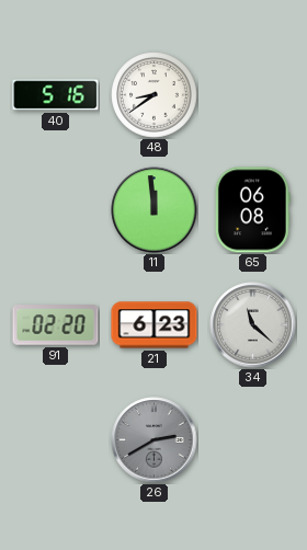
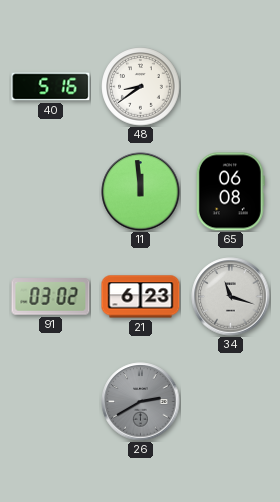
91: 02:20 -> 03:02 (51, 297)
34: 11:22 -> 11:18 (231, 297)
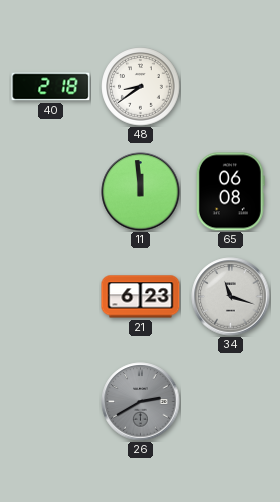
40: 5:16 -> 2:18 (51, 87)
91: 03:02 -> none (51, 297)
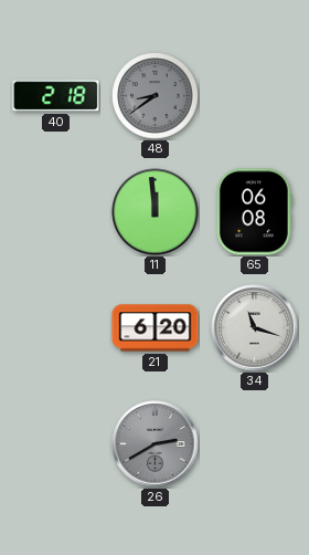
48 dial: white -> grey (156, 96)
21: 6:23 -> 6:20 (156, 328)
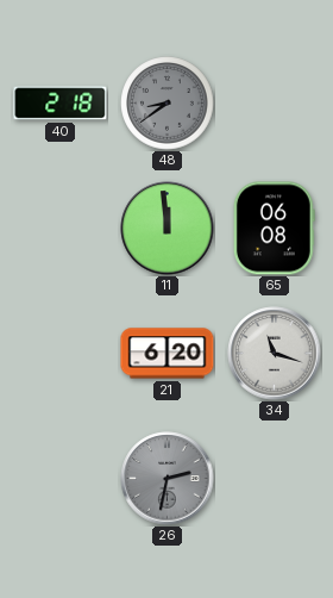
26: 2:40 -> 2:32 (168, 479)
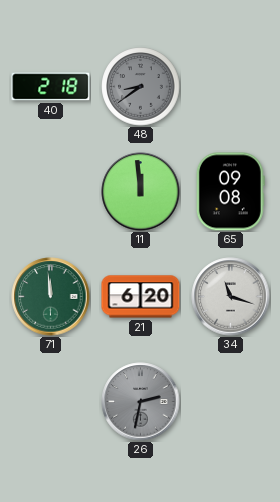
65: 06:08 -> 09:08 (230, 192)
71: none -> 11:59 (51, 297)
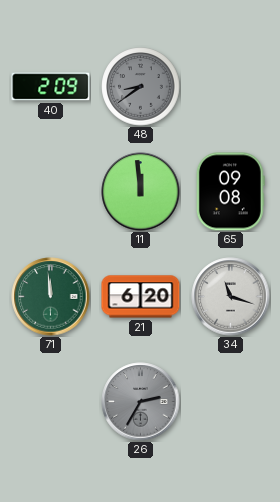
40: 2:18 -> 2:09 (51, 87)
26: 2:32 -> 2:35 (141, 402)
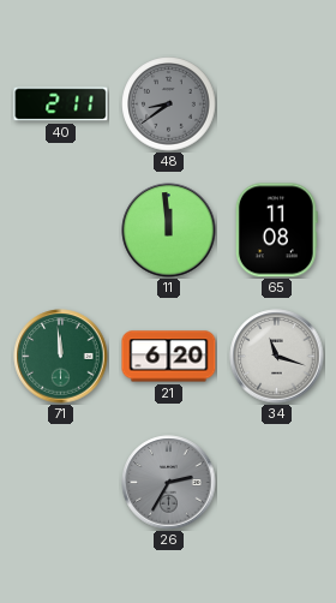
40: 2:09 -> 2:11 (61, 105)
65: 09:08 -> 11:08 (276, 231)
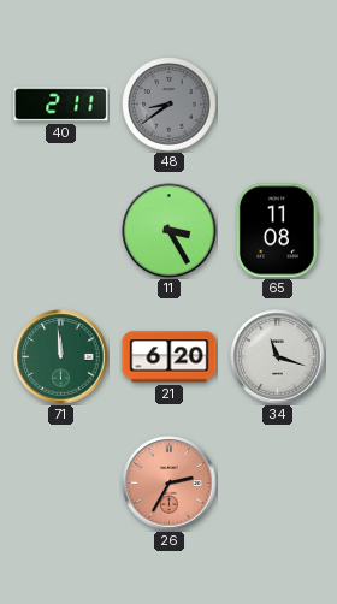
11: 11:59 -> 3:25 (170, 231)
26 dial: grey -> salmon (170, 484)
